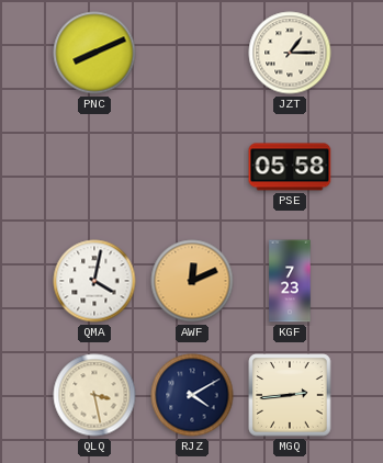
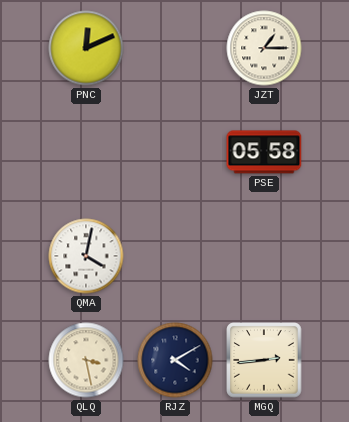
PNC: 8:11 -> 12:11 (86, 48)
AWF: 12:11 -> none (192, 281)
KGF: 7:23 -> none (290, 281)
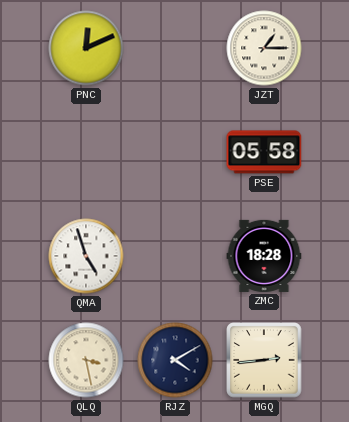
QMA: 4:02 -> 4:57 (86, 256)
ZMC: none -> 18:28 (264, 256)
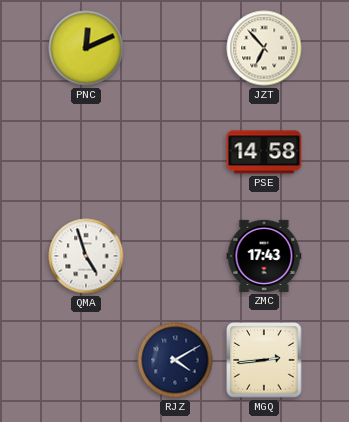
JZT: 1:15 -> 6:53 (264, 48)
PSE: 05:58 -> 14:58 (264, 152)
ZMC: 18:28 -> 17:43 (264, 256)
QLQ: 3:28 -> none (86, 360)
